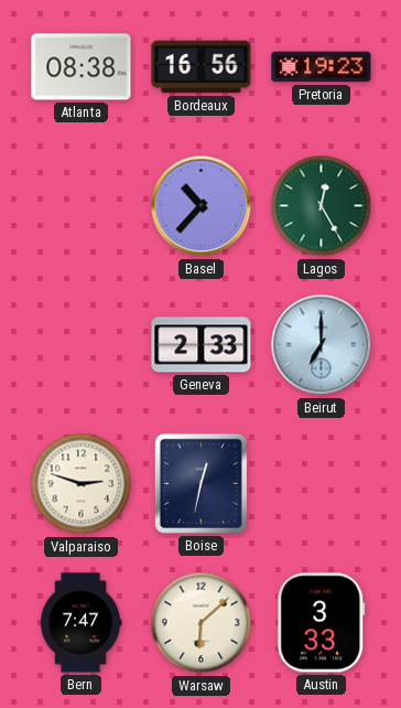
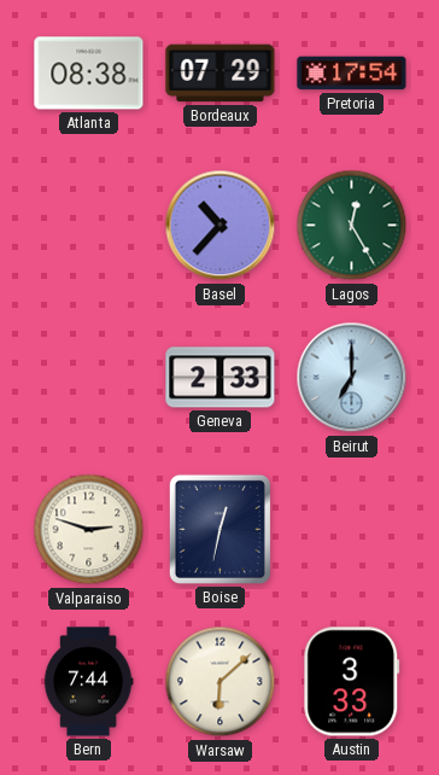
Bordeaux: 16:56 -> 07:29 (221, 74)
Pretoria: 19:23 -> 17:54 (352, 74)
Bern: 7:47 -> 7:44 (88, 682)
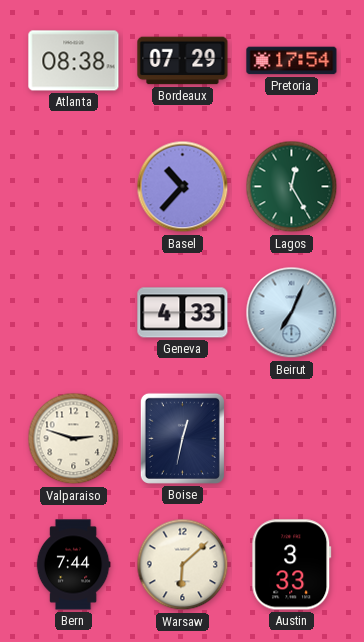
Geneva: 2:33 -> 4:33 (183, 313)
Beirut: 7:00 -> 7:04 (292, 313)
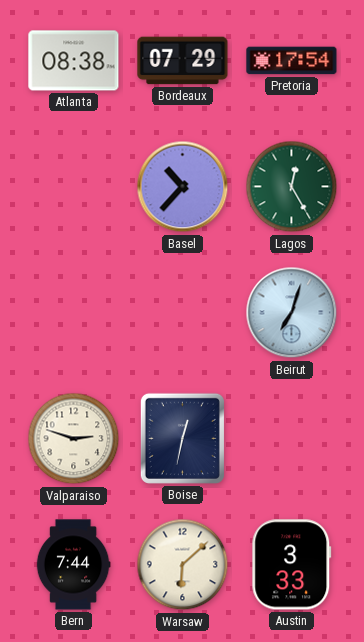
Geneva: 4:33 -> none (183, 313)
Beirut: 7:04 -> 7:03 (292, 313)
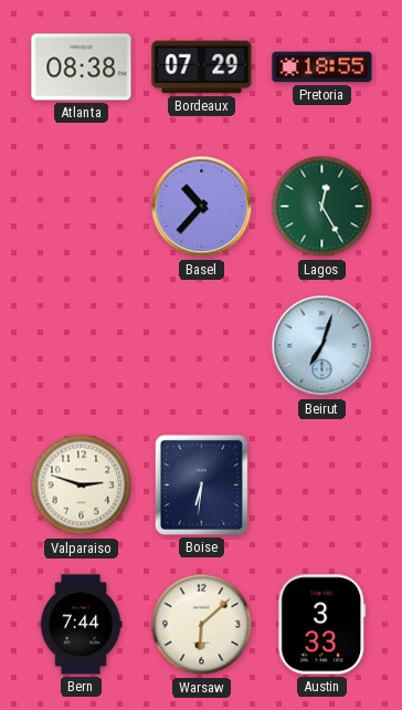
Pretoria: 17:54 -> 18:55 (322, 67)
Boise: 12:32 -> 6:31 (201, 484)
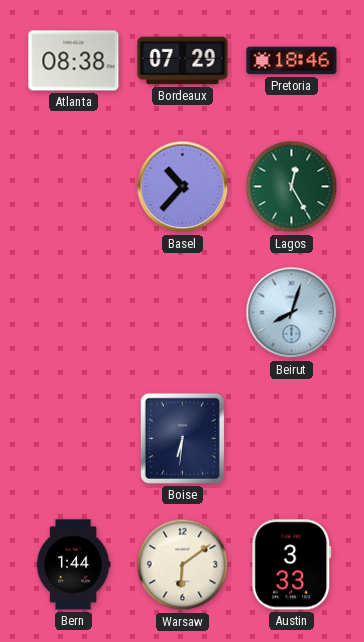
Pretoria: 18:55 -> 18:46 (292, 61)
Beirut: 7:03 -> 8:03 (292, 313)
Valparaiso: 2:48 -> none (82, 485)
Bern: 7:44 -> 1:44 (73, 565)
Warsaw: 6:08 -> 6:09 (183, 565)
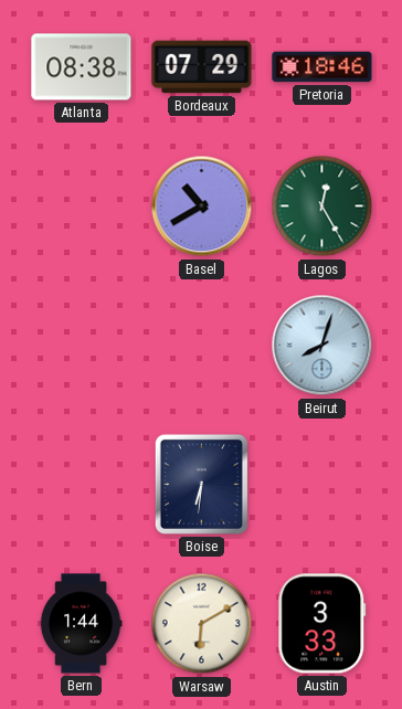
Basel: 10:37 -> 10:40 (202, 207)
Warsaw: 6:09 -> 6:10 (202, 624)
